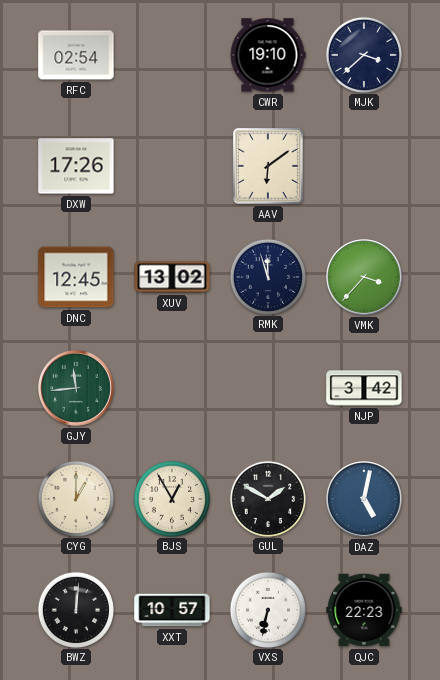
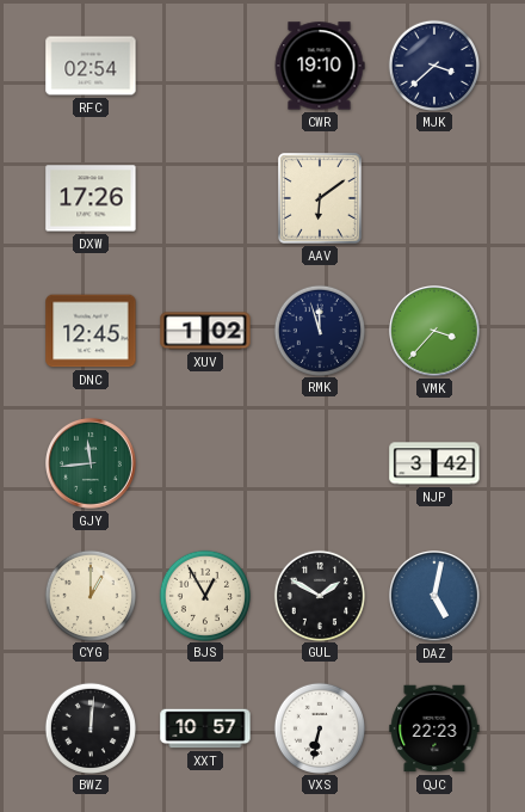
XUV: 13:02 -> 1:02 (205, 331)
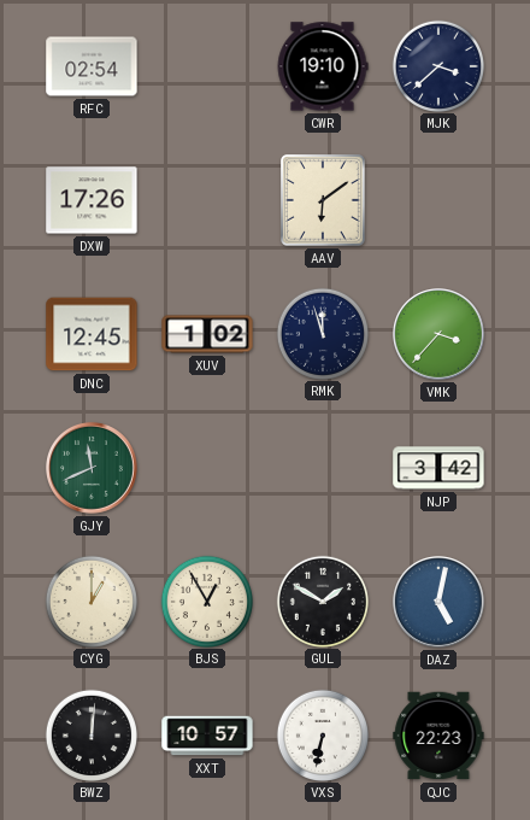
GJY: 11:44 -> 11:41 (93, 469)
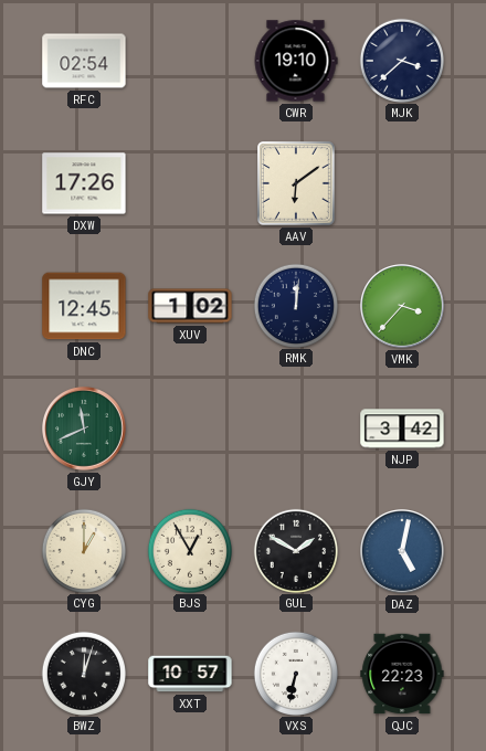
RMK: 11:57 -> 12:01 (295, 305)
BWZ: 12:01 -> 12:03 (83, 673)
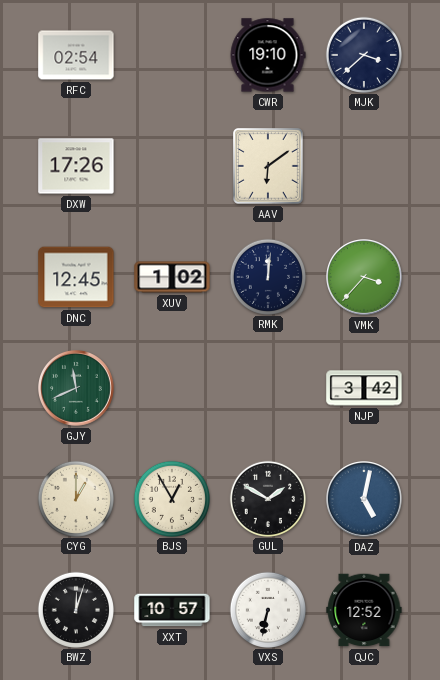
QJC: 22:23 -> 12:52 (364, 610)
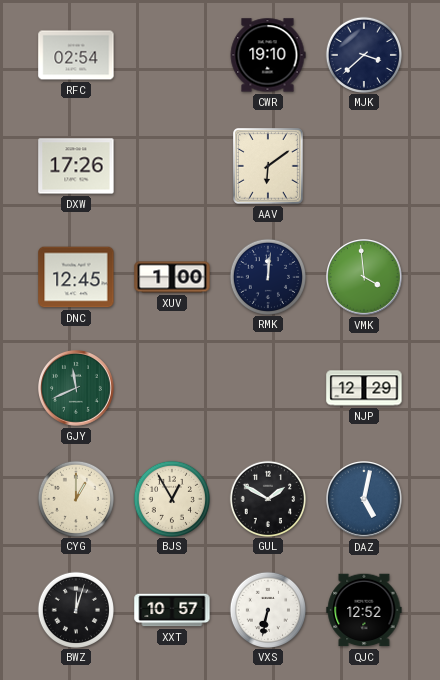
XUV: 1:02 -> 1:00 (172, 277)
VMK: 3:37 -> 3:59 (365, 278)
NJP: 3:42 -> 12:29 (364, 388)
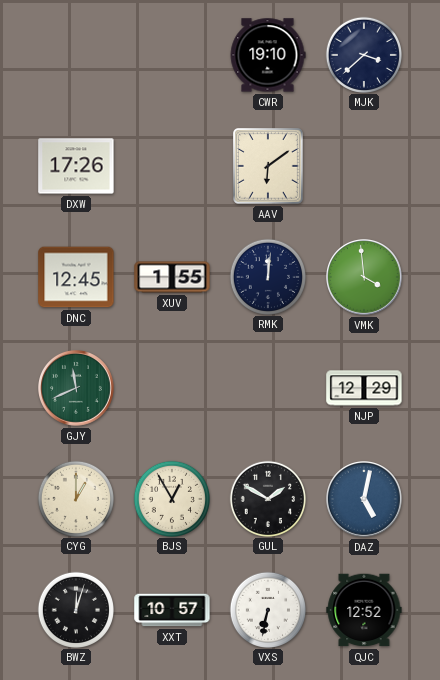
RFC: 02:54 -> none (76, 55)
XUV: 1:00 -> 1:55 (172, 277)
